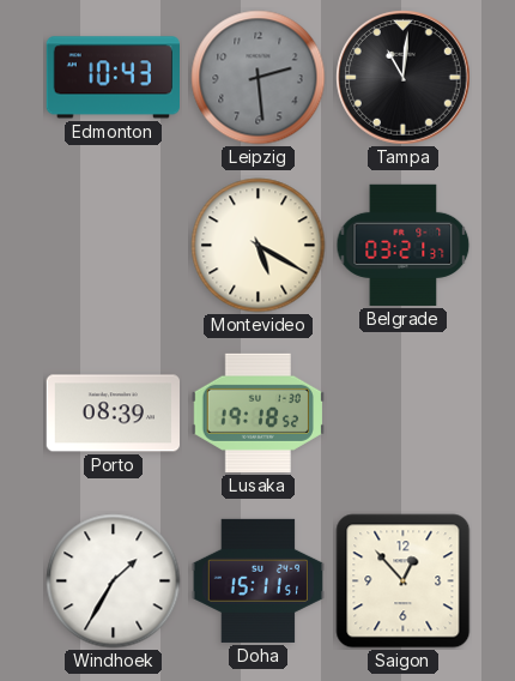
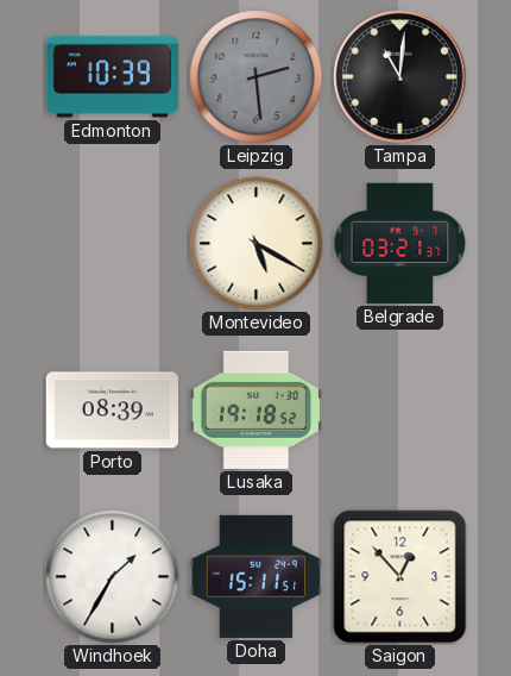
Edmonton: 10:43 -> 10:39 (112, 77)
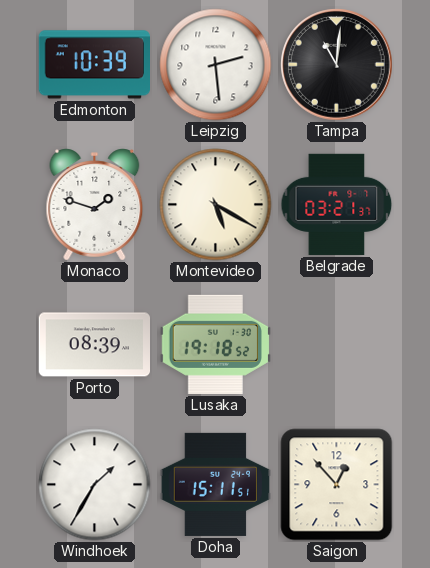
Leipzig dial: grey -> white (216, 65)
Monaco: none -> 1:48 (95, 205)
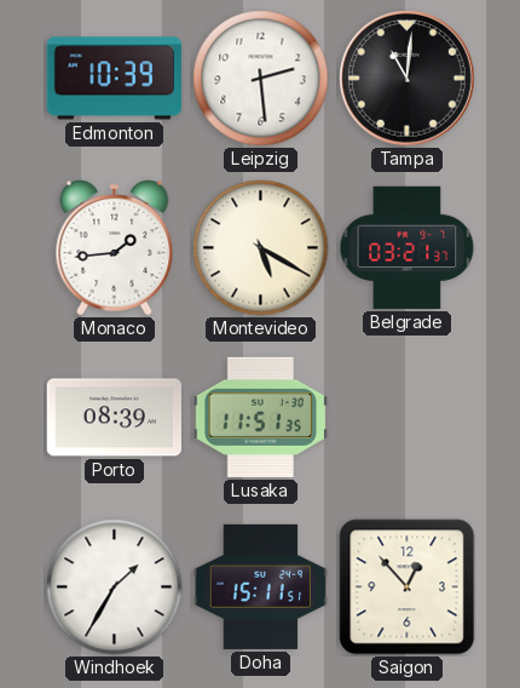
Monaco: 1:48 -> 1:44 (115, 248)
Lusaka: 19:18 -> 11:51 (260, 417)
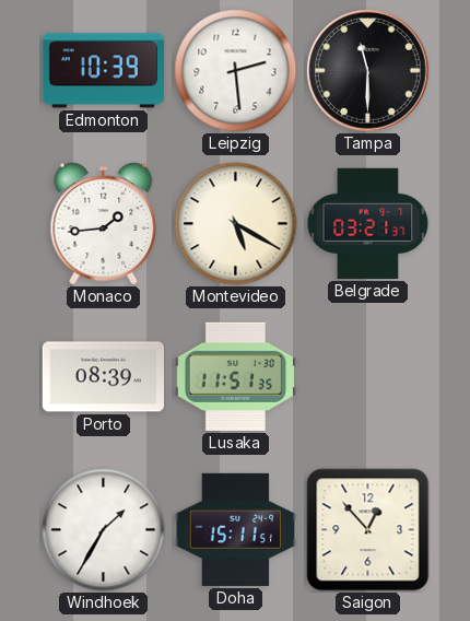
Tampa: 11:01 -> 11:30 (368, 71)
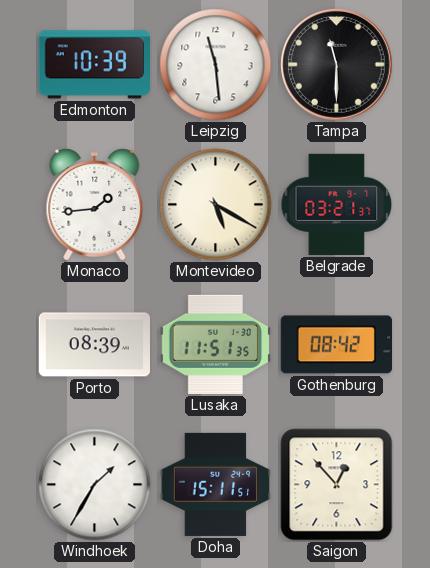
Leipzig: 2:29 -> 11:29 (216, 65)
Gothenburg: none -> 08:42 (336, 345)
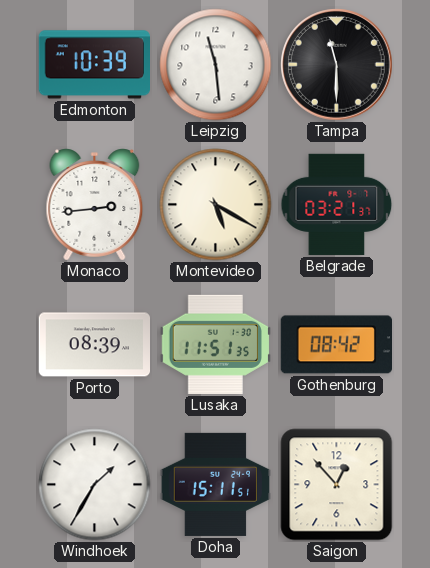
Monaco: 1:44 -> 2:44 (95, 205)
